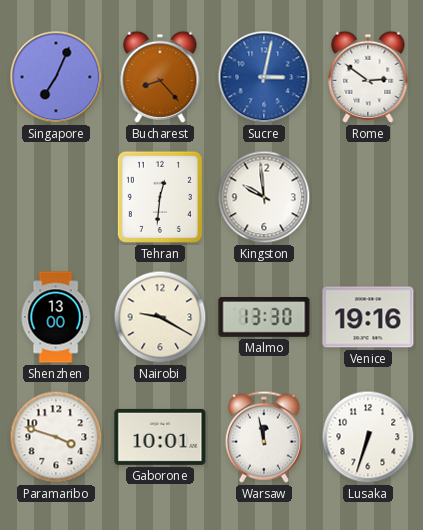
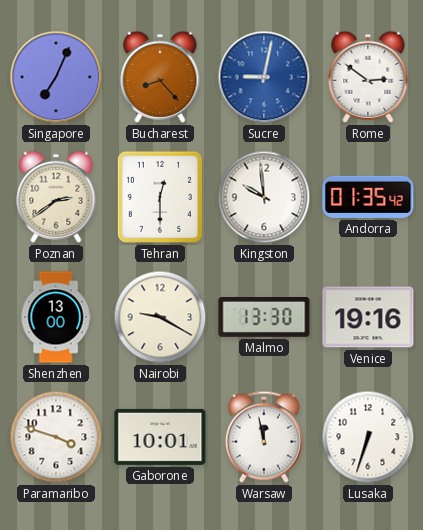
Sucre: 3:02 -> 9:02 (264, 77)
Poznan: none -> 2:39 (56, 197)
Tehran: 12:31 -> 12:30 (160, 197)
Andorra: none -> 01:35 (368, 197)
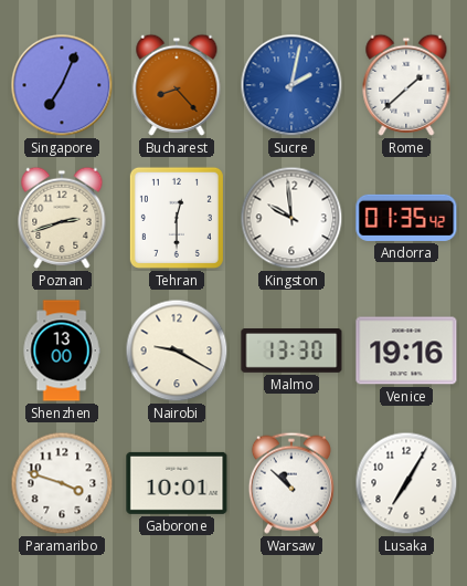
Sucre: 9:02 -> 2:02 (291, 85)
Rome: 2:51 -> 1:38 (406, 85)
Poznan: 2:39 -> 2:42 (62, 218)
Warsaw: 11:58 -> 10:52 (291, 483)
Lusaka: 6:33 -> 7:05 (406, 483)
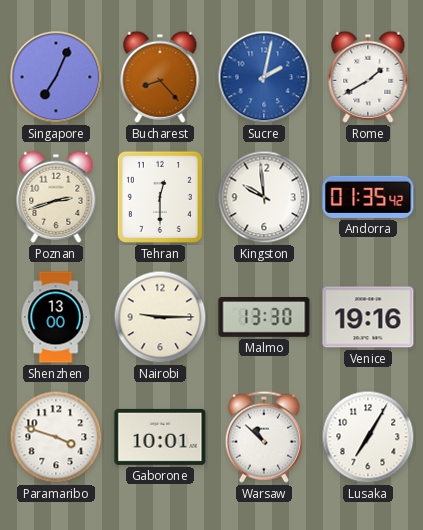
Rome: 1:38 -> 1:40 (368, 77)
Nairobi: 9:20 -> 9:15 (160, 317)
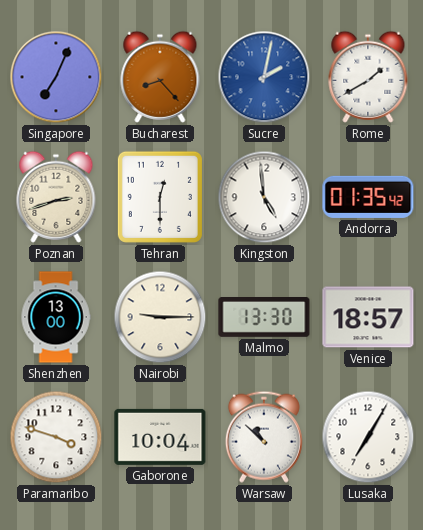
Kingston: 9:59 -> 4:59 (264, 197)
Venice: 19:16 -> 18:57 (368, 317)
Gaborone: 10:01 -> 10:04 (160, 437)
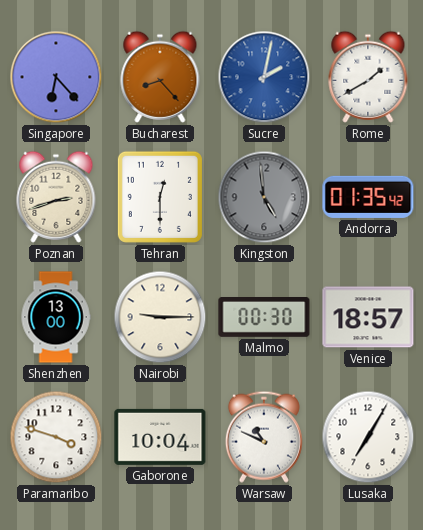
Singapore: 7:04 -> 6:23 (56, 77)
Kingston dial: white -> grey (264, 197)
Malmo: 13:30 -> 00:30 (264, 318)
Warsaw: 10:52 -> 10:49 (264, 437)
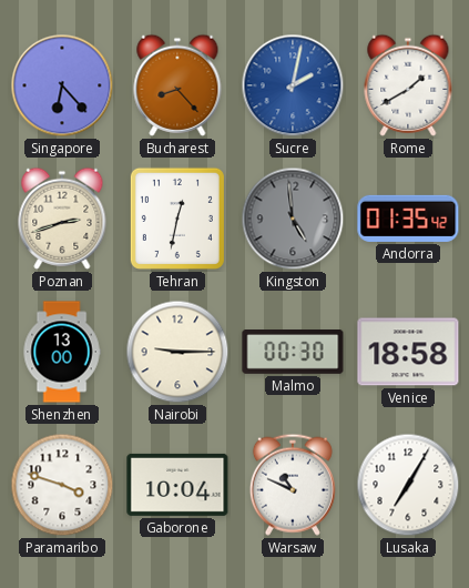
Tehran: 12:30 -> 12:32 (177, 219)
Venice: 18:57 -> 18:58 (408, 352)
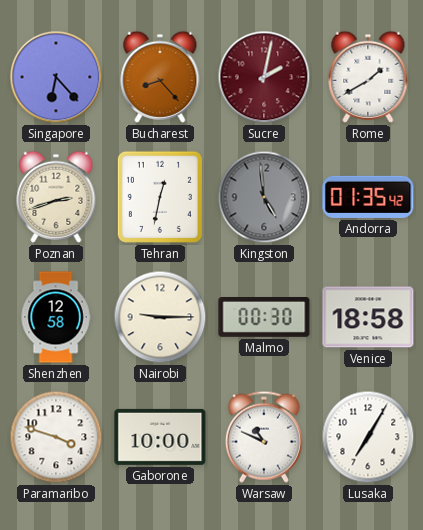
Sucre dial: blue -> burgundy (264, 77)
Shenzhen: 13:00 -> 12:58 (56, 317)
Gaborone: 10:04 -> 10:00 (160, 437)
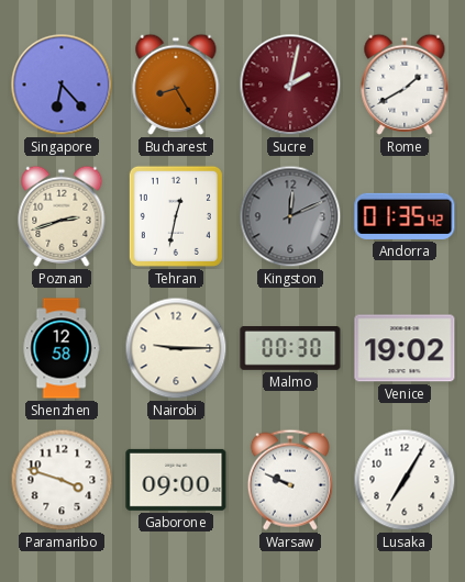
Bucharest: 8:23 -> 8:25 (176, 85)
Kingston: 4:59 -> 12:11 (290, 216)
Venice: 18:58 -> 19:02 (405, 348)
Gaborone: 10:00 -> 09:00 (176, 480)
Warsaw: 10:49 -> 9:49 (290, 480)
